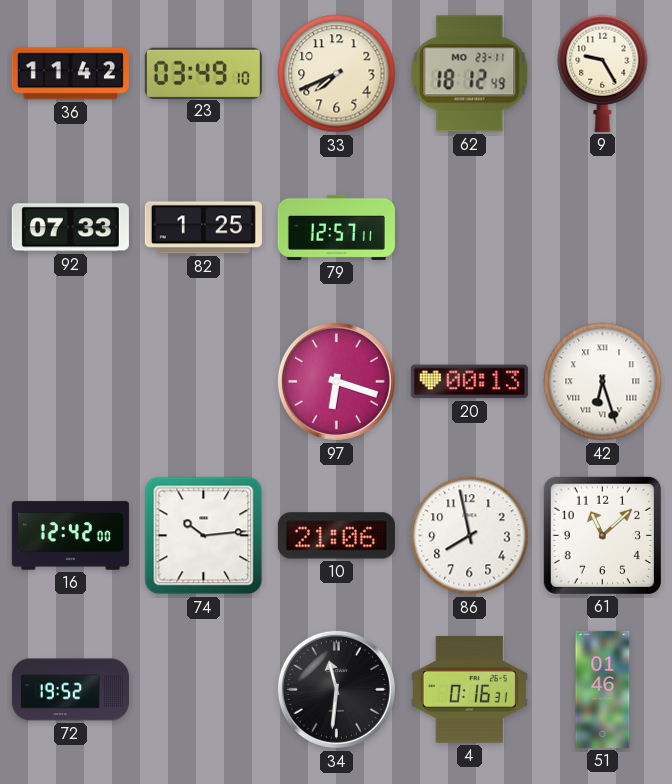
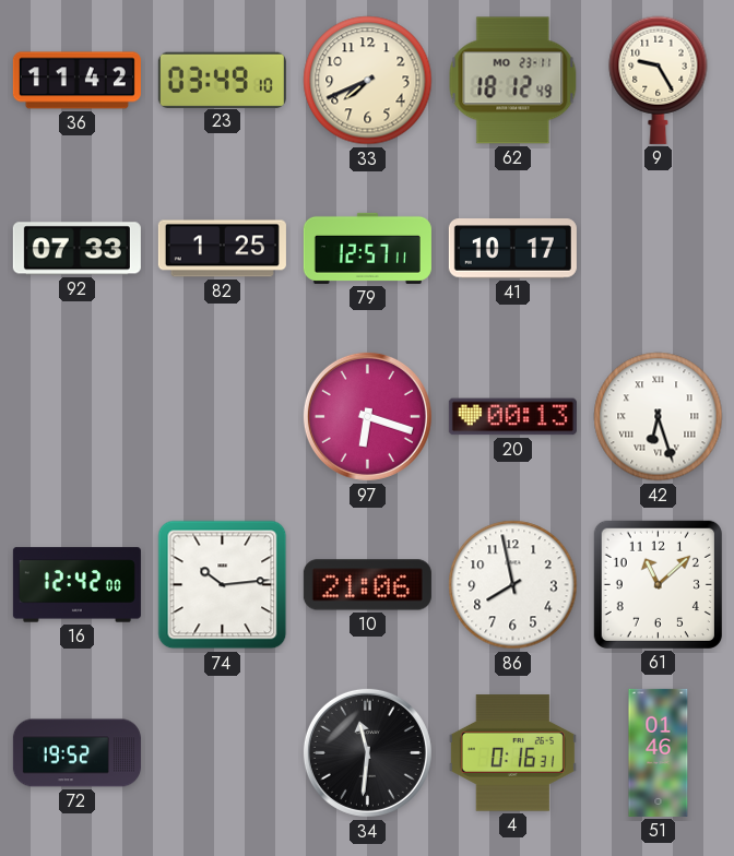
41: none -> 10:17 (512, 249)
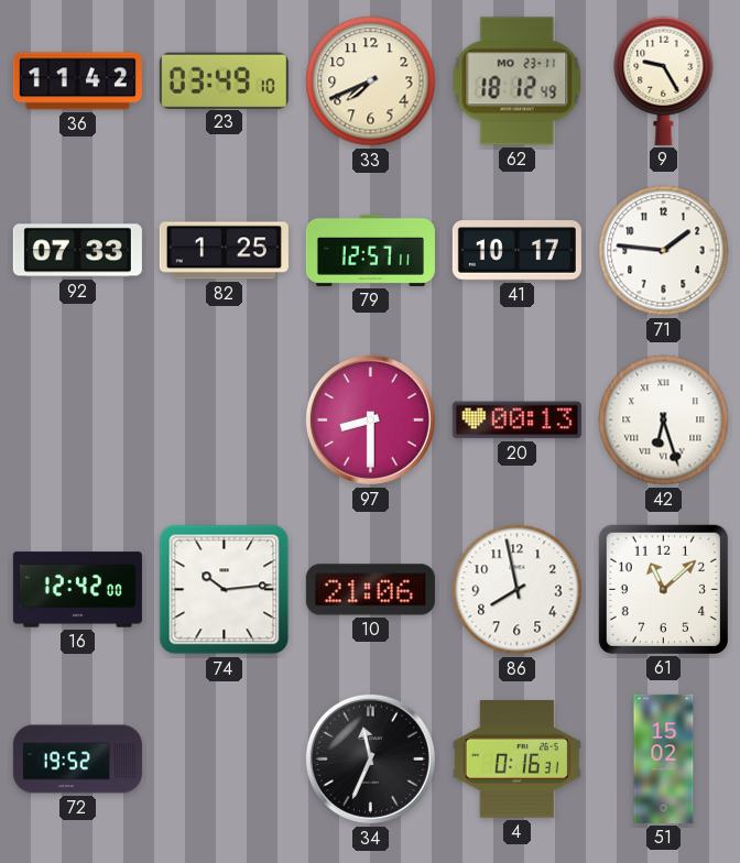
71: none -> 1:46 (664, 251)
97: 6:18 -> 8:30 (370, 419)
34: 11:31 -> 11:34 (370, 758)
51: 01:46 -> 15:02 (664, 758)
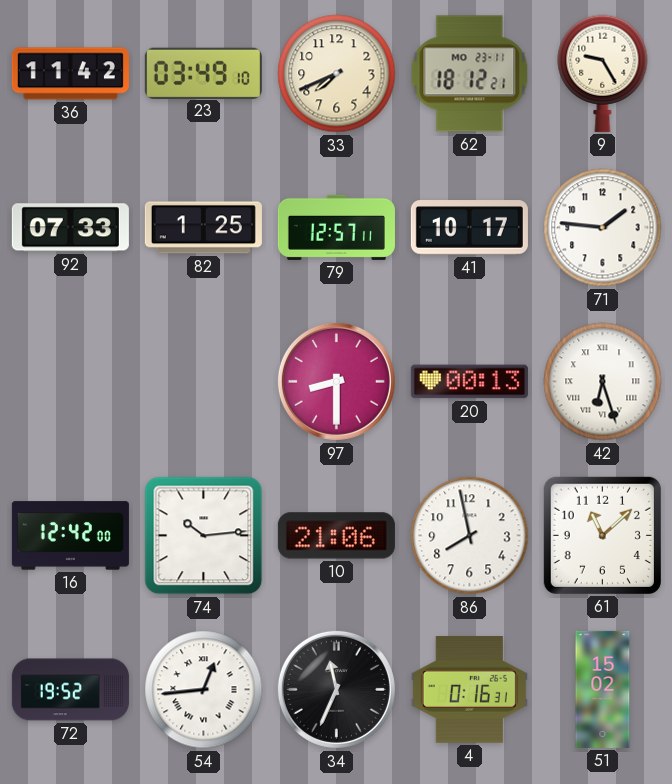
62: 18:12:49 -> 18:12:21 (470, 74)
54: none -> 12:44 (204, 690)
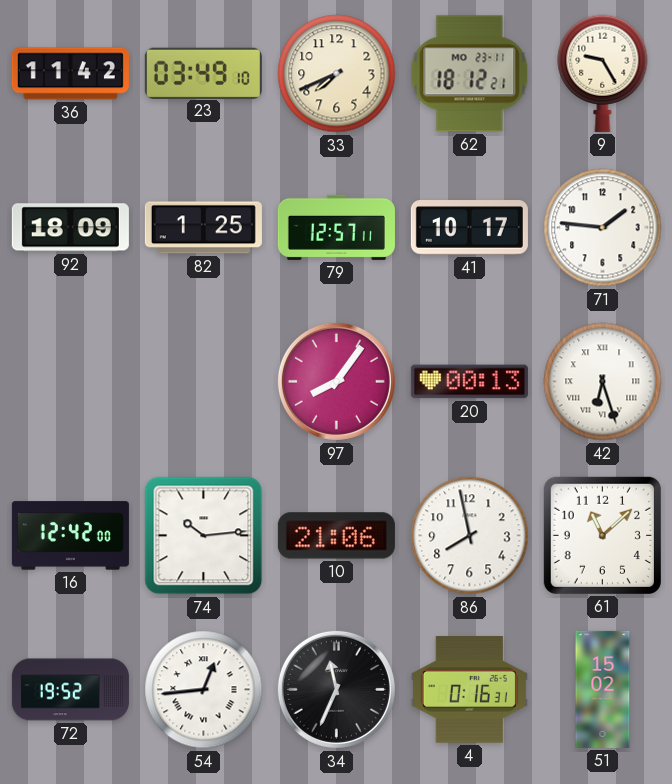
92: 07:33 -> 18:09 (70, 228)
97: 8:30 -> 8:06 (336, 381)
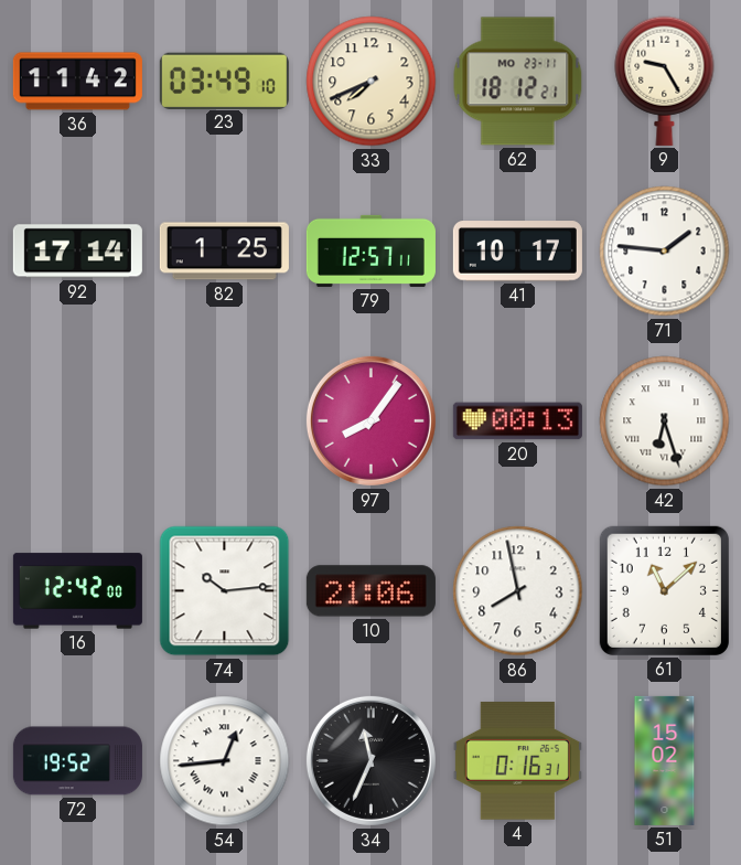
92: 18:09 -> 17:14 (77, 252)
